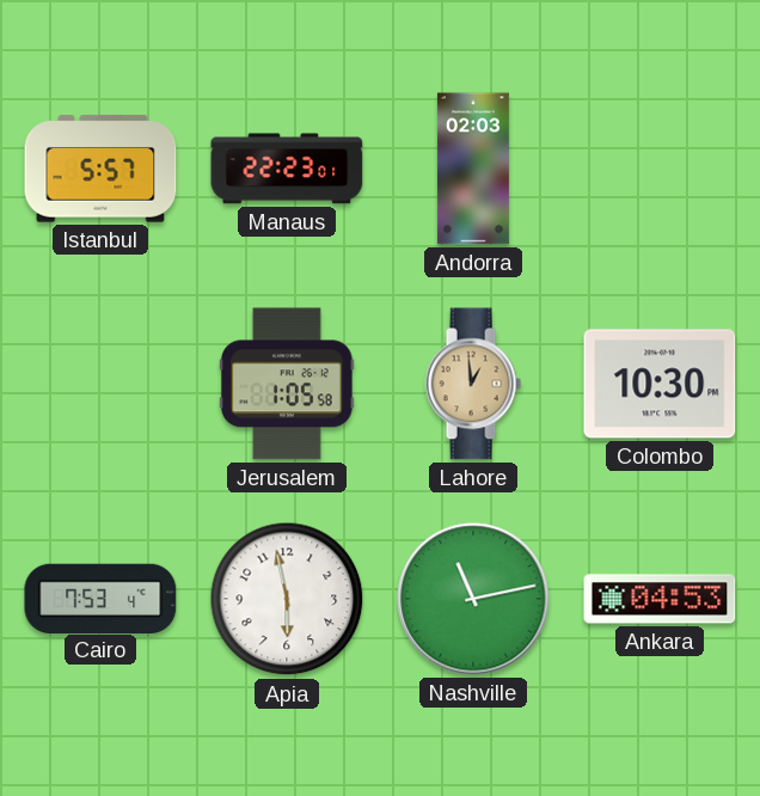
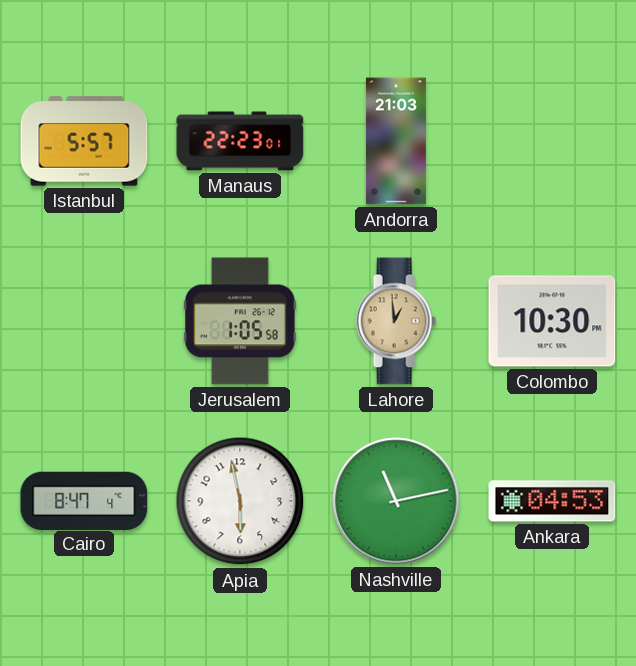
Andorra: 02:03 -> 21:03 (396, 141)
Cairo: 7:53 -> 8:47 (84, 500)
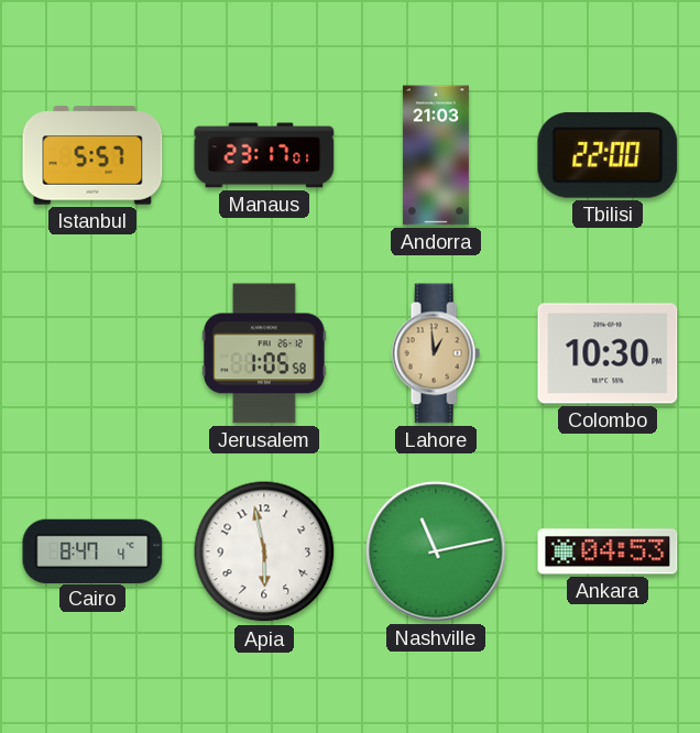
Manaus: 22:23 -> 23:17 (264, 155)
Tbilisi: none -> 22:00 (608, 155)
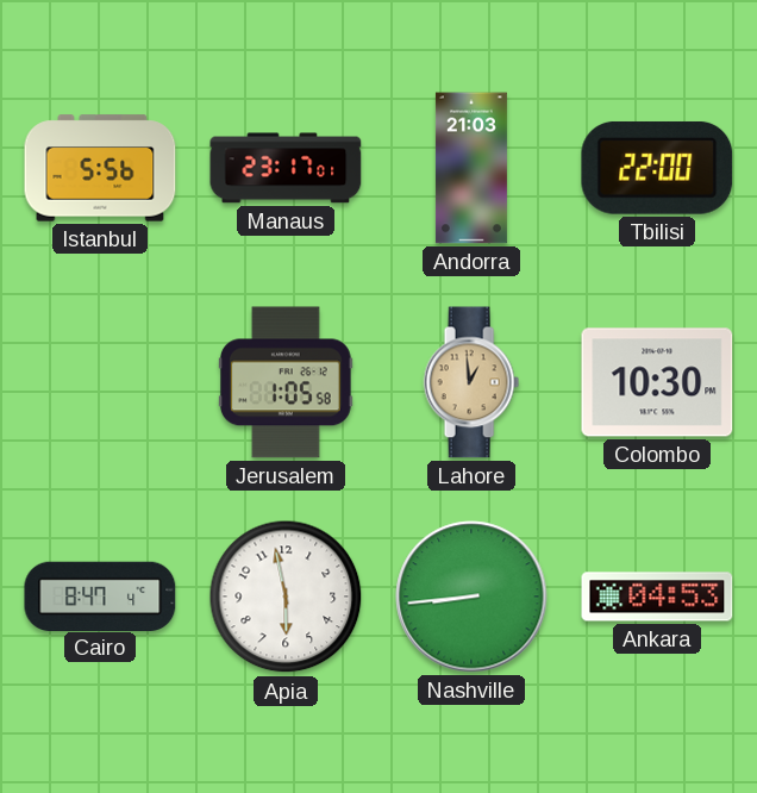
Istanbul: 5:57 -> 5:56 (100, 168)
Nashville: 11:13 -> 8:44 (471, 597)
